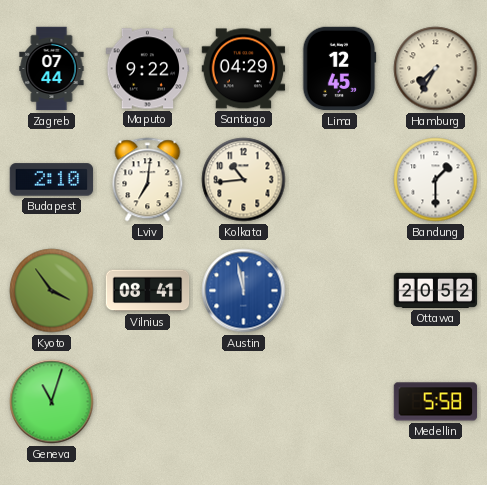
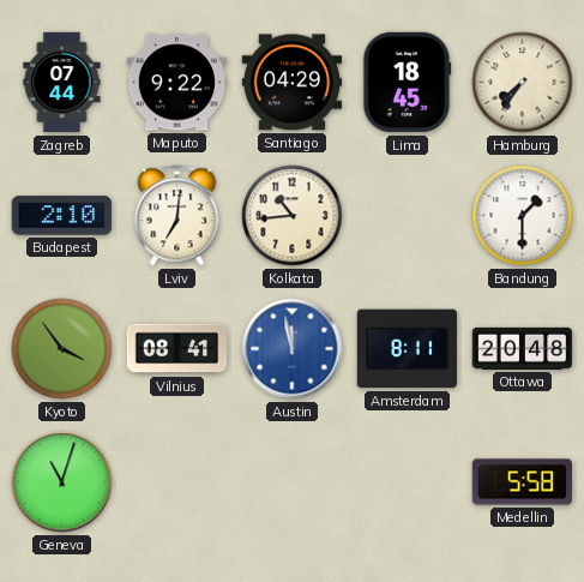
Lima: 12:45 -> 18:45 (407, 83)
Hamburg: 7:35 -> 7:36 (523, 83)
Amsterdam: none -> 8:11 (408, 349)
Ottawa: 20:52 -> 20:48 (523, 348)
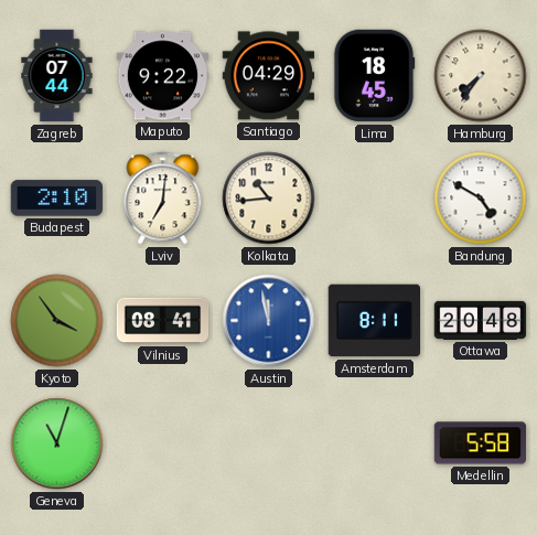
Bandung: 1:30 -> 4:50 (481, 199)
